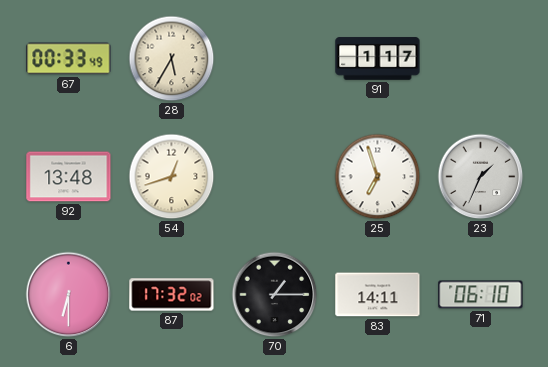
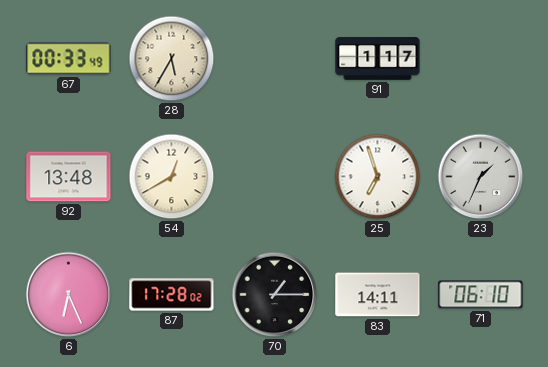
54: 12:42 -> 12:40 (172, 177)
6: 6:30 -> 6:26 (69, 295)
87: 17:32 -> 17:28 (172, 295)
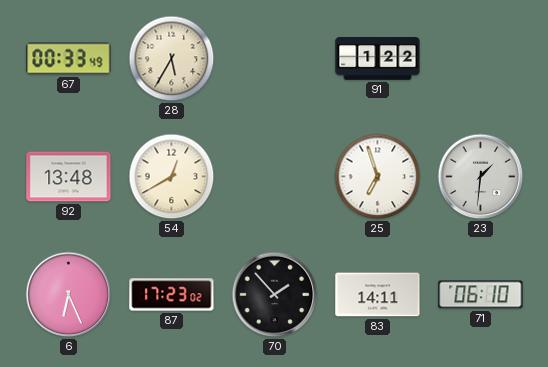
91: 1:17 -> 1:22 (378, 59)
23: 1:34 -> 1:31 (481, 177)
87: 17:28 -> 17:23 (172, 295)
70: 1:15 -> 1:53 (275, 295)
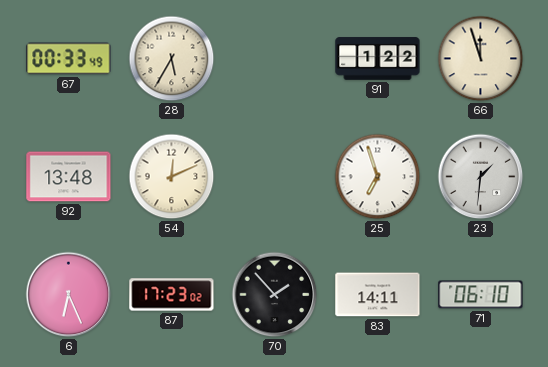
66: none -> 11:57 (481, 59)
54: 12:40 -> 12:11 (172, 177)
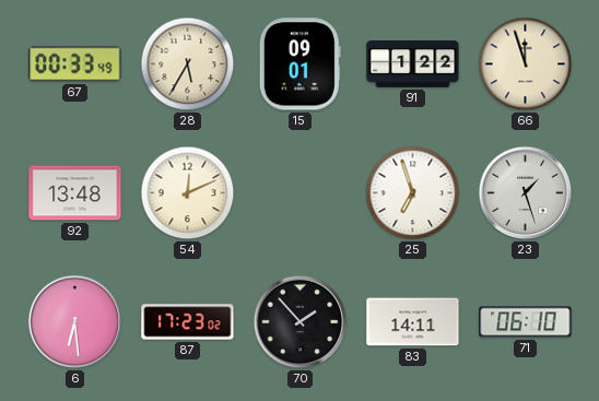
15: none -> 09:01 (299, 64)
23: 1:31 -> 1:27 (526, 193)
6: 6:26 -> 6:29 (75, 322)
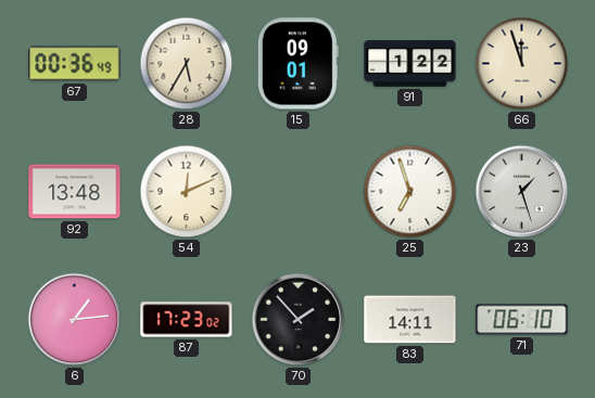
67: 00:33 -> 00:36 (75, 64)
6: 6:29 -> 1:14 (75, 320)
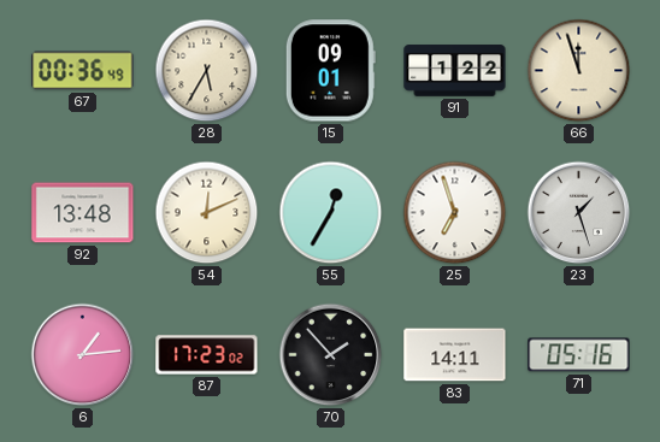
55: none -> 12:35 (331, 213)
71: 06:10 -> 05:16 (579, 355)
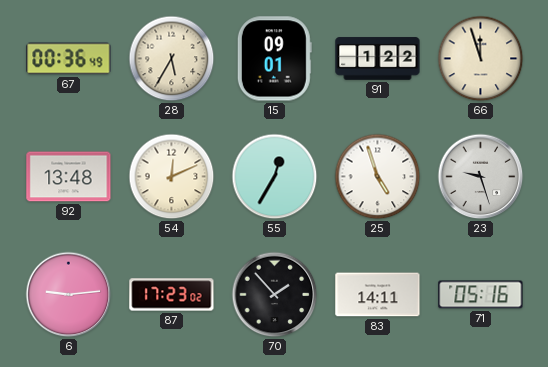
25: 6:57 -> 4:57 (378, 177)
23: 1:27 -> 9:27 (481, 177)
6: 1:14 -> 9:14 (69, 295)
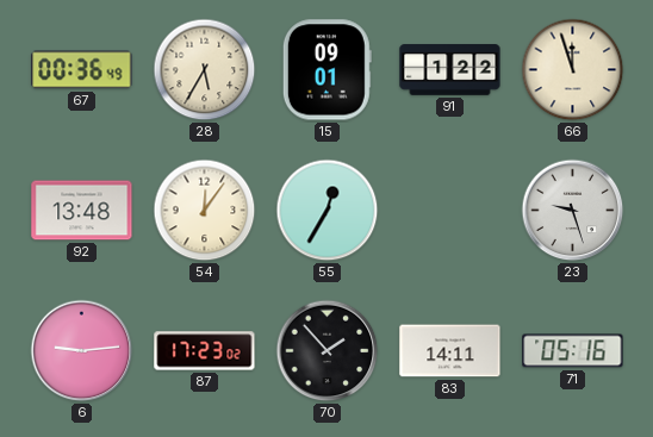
54: 12:11 -> 12:06 (205, 211)
25: 4:57 -> none (378, 177)
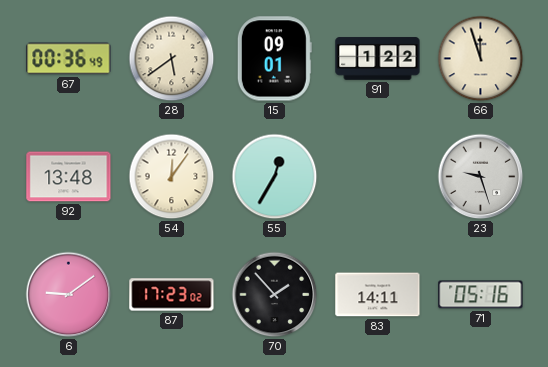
28: 5:35 -> 5:39 (172, 59)
6: 9:14 -> 9:09 (69, 295)
